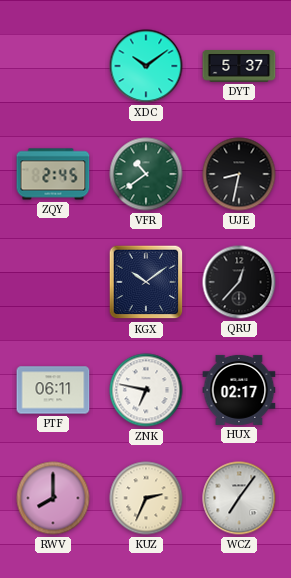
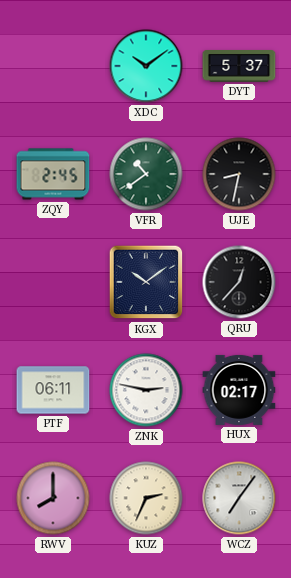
ZNK: 6:47 -> 2:47 (146, 390)
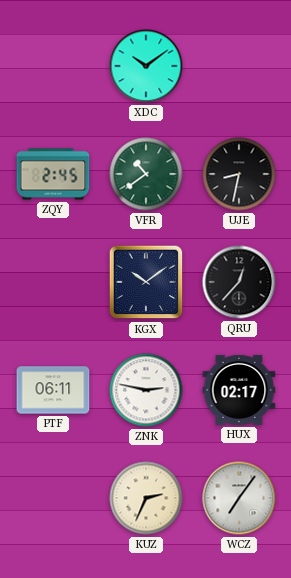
DYT: 5:37 -> none (239, 67)
RWV: 8:00 -> none (53, 498)
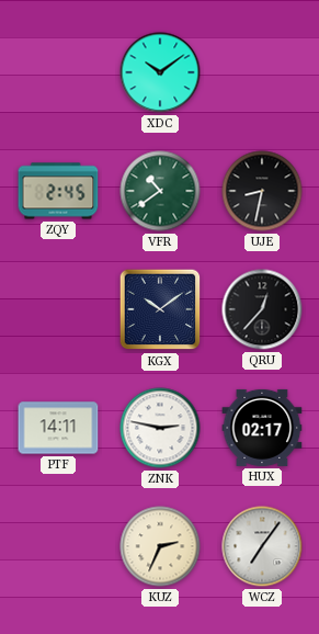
PTF: 06:11 -> 14:11 (58, 428)
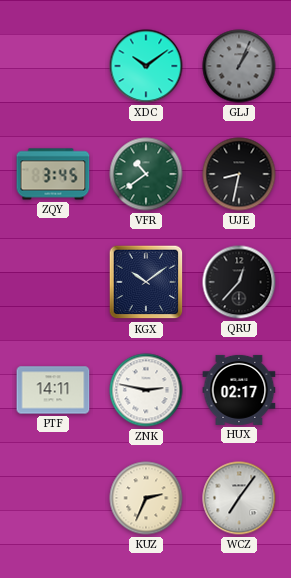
GLJ: none -> 1:04 (239, 66)
ZQY: 2:45 -> 3:45 (53, 174)
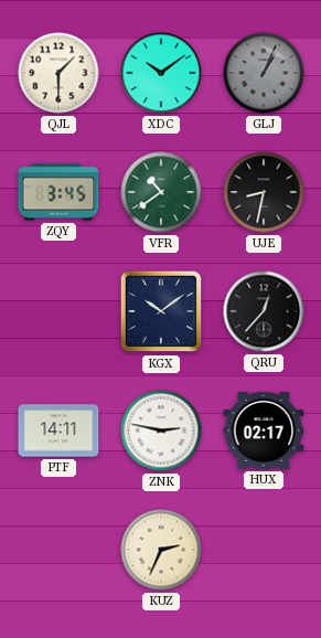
QJL: none -> 1:30 (58, 73)
WCZ: 7:06 -> none (239, 498)
